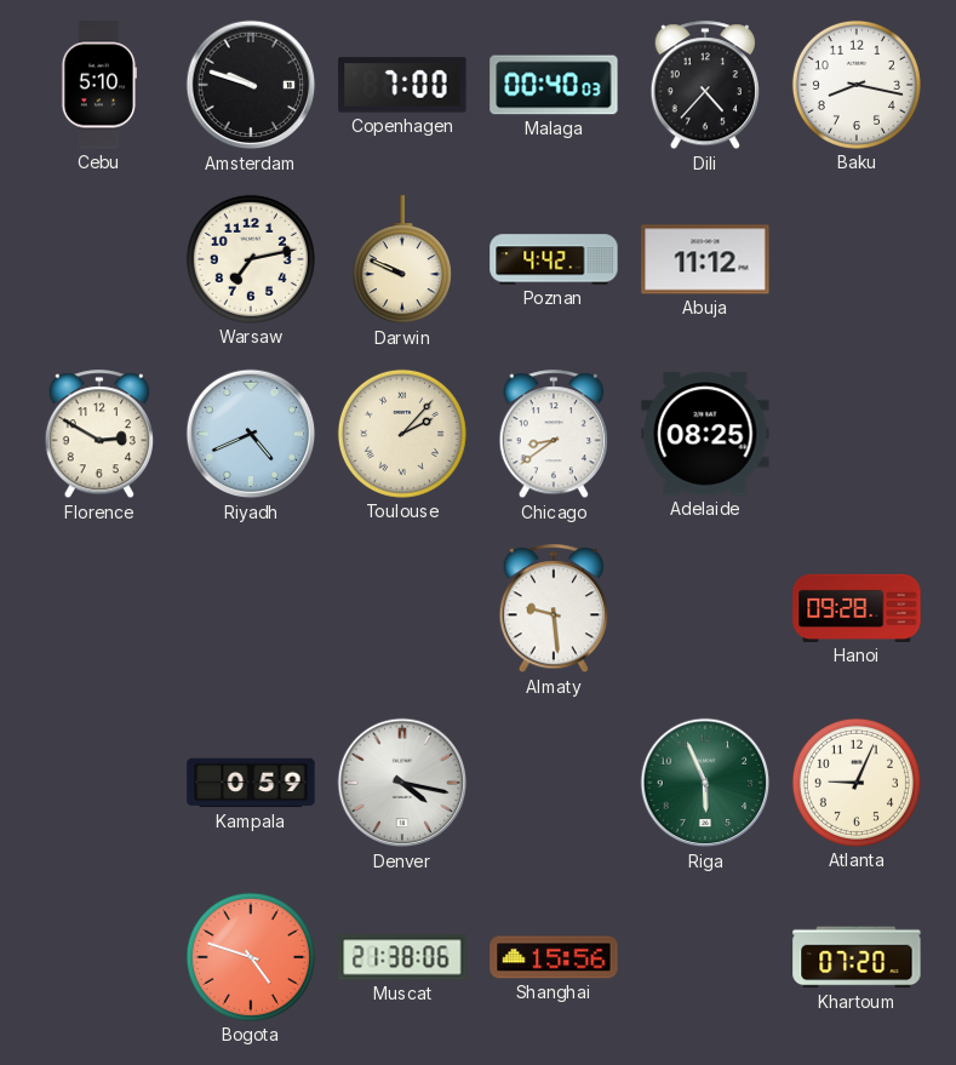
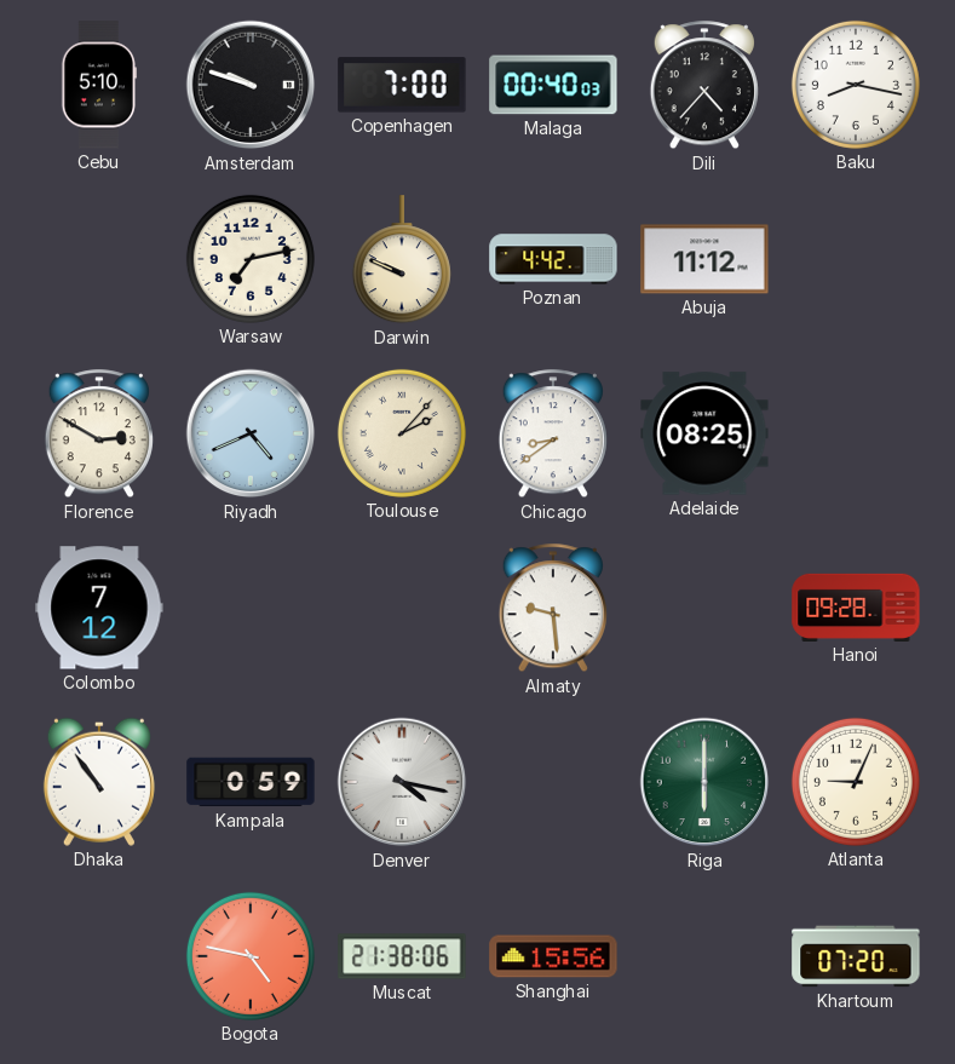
Colombo: none -> 7:12 (99, 608)
Dhaka: none -> 10:54 (99, 782)
Riga: 5:56 -> 6:00 (704, 782)
Bogota: 4:48 -> 4:47 (251, 956)
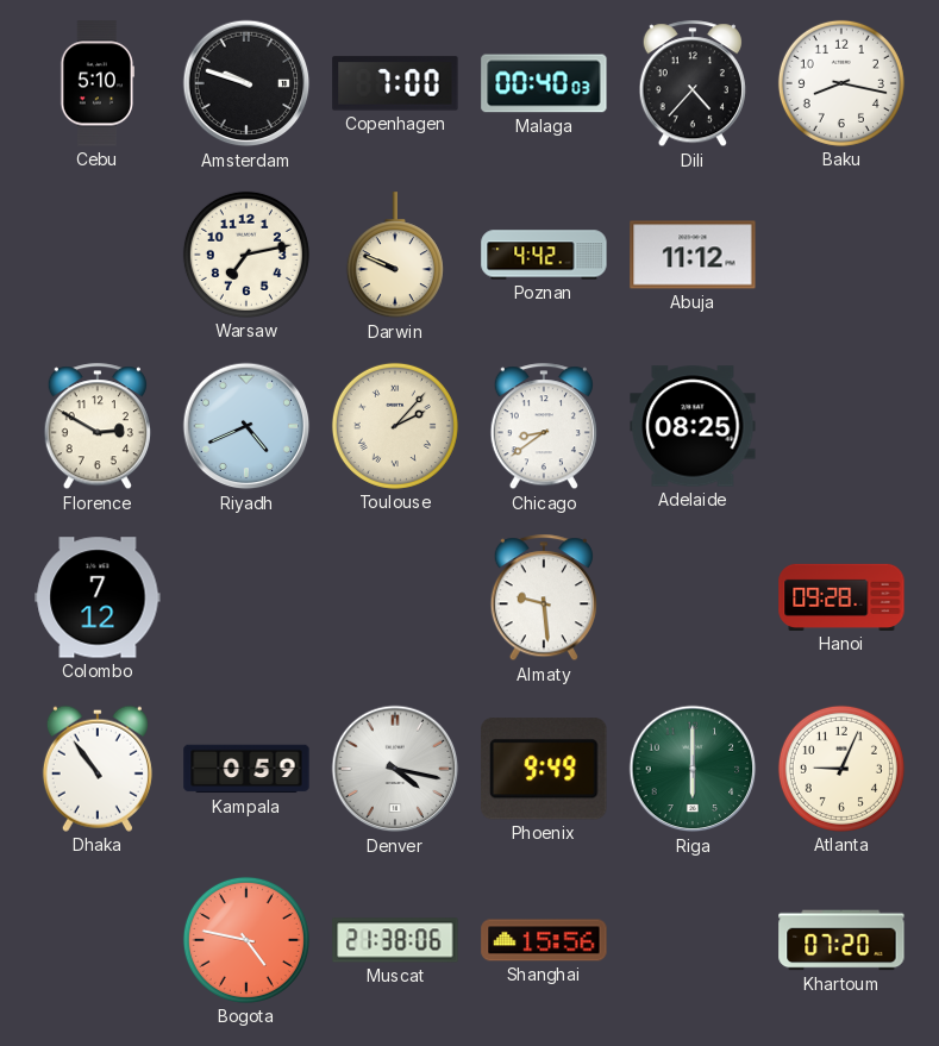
Phoenix: none -> 9:49 (544, 769)
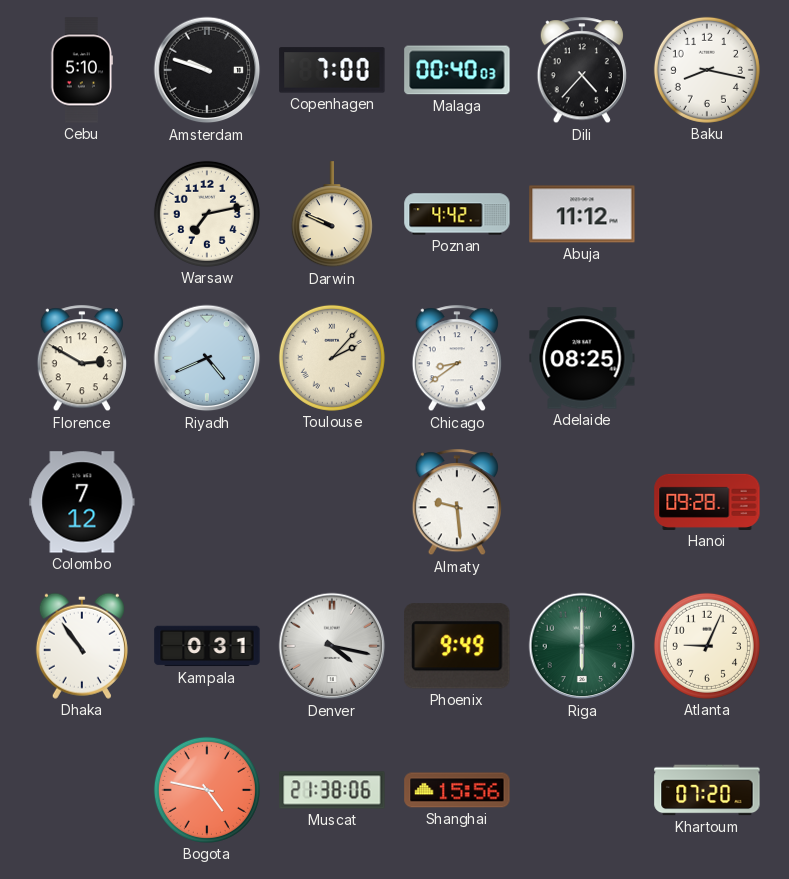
Kampala: 0:59 -> 0:31 (207, 646)
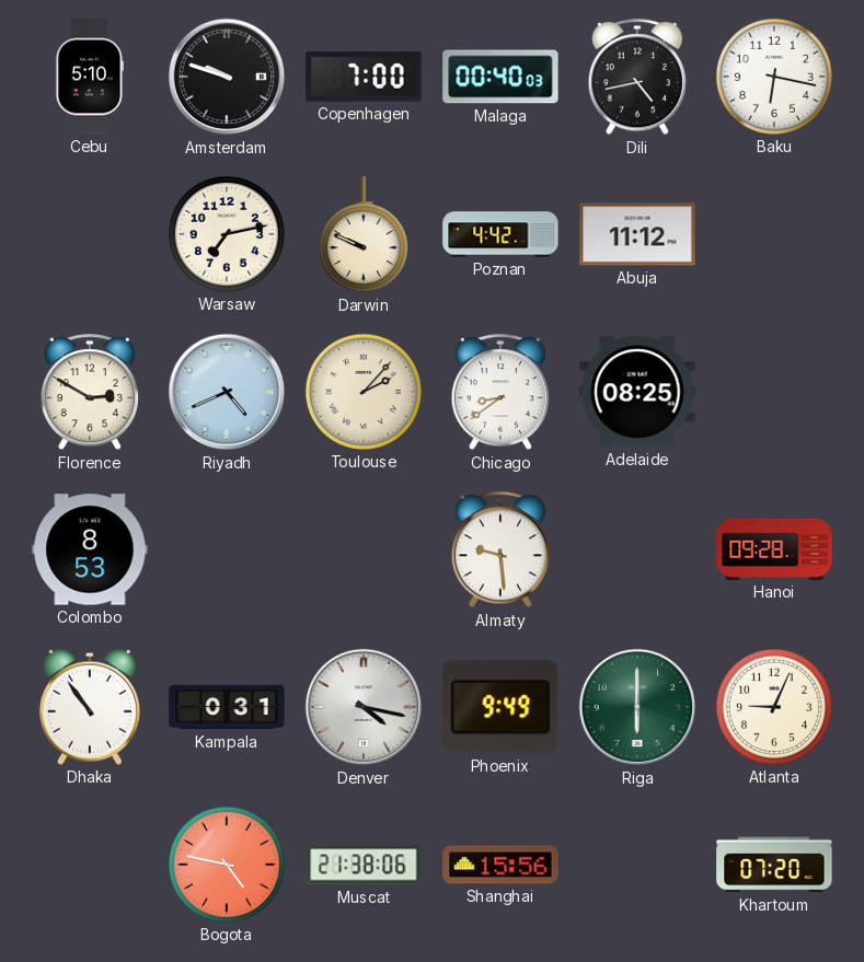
Dili: 4:37 -> 4:43 (637, 78)
Baku: 8:17 -> 6:17 (774, 77)
Colombo: 7:12 -> 8:53 (90, 549)
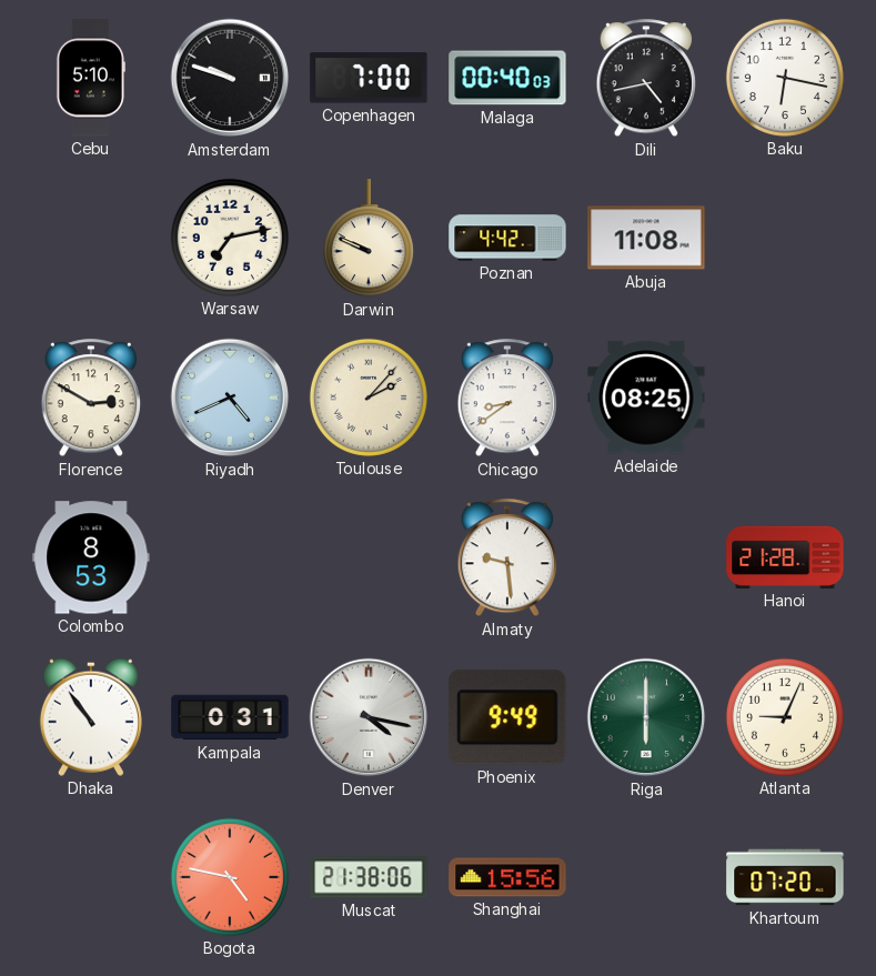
Abuja: 11:12 -> 11:08 (646, 238)
Hanoi: 09:28 -> 21:28 (785, 557)
